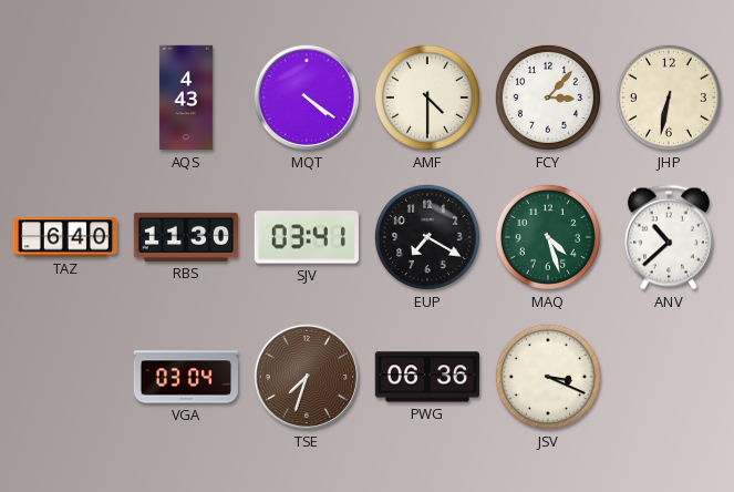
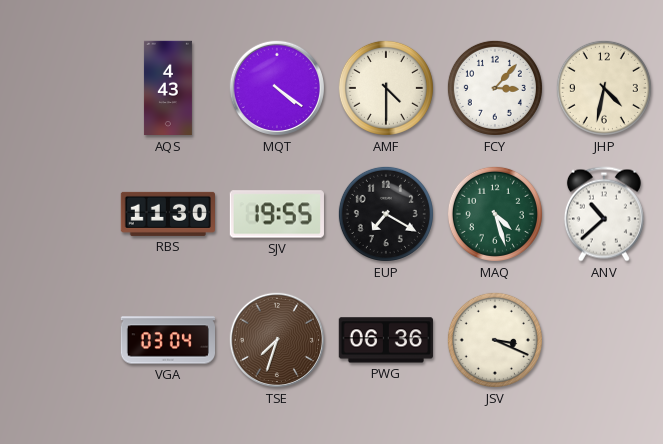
JHP: 6:32 -> 4:32 (604, 88)
TAZ: 6:40 -> none (64, 237)
SJV: 03:41 -> 19:55 (277, 214)
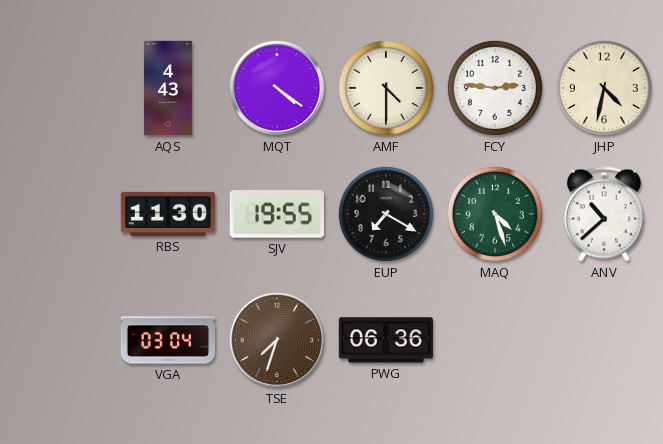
FCY: 3:07 -> 2:46 (495, 88)
JSV: 3:19 -> none (495, 340)
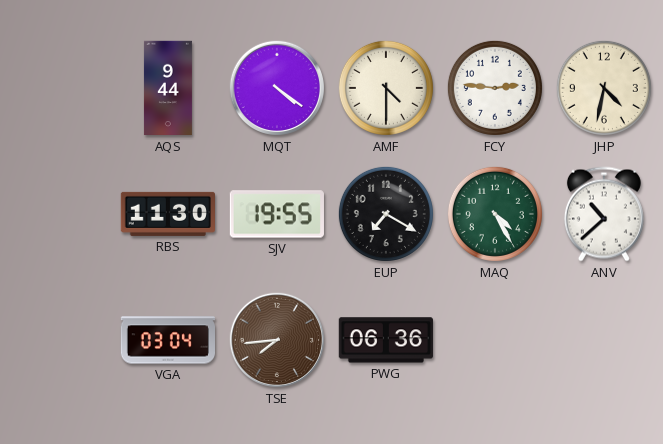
AQS: 4:43 -> 9:44 (168, 88)
MAQ: 4:27 -> 4:25 (495, 214)
TSE: 7:33 -> 7:44 (277, 340)
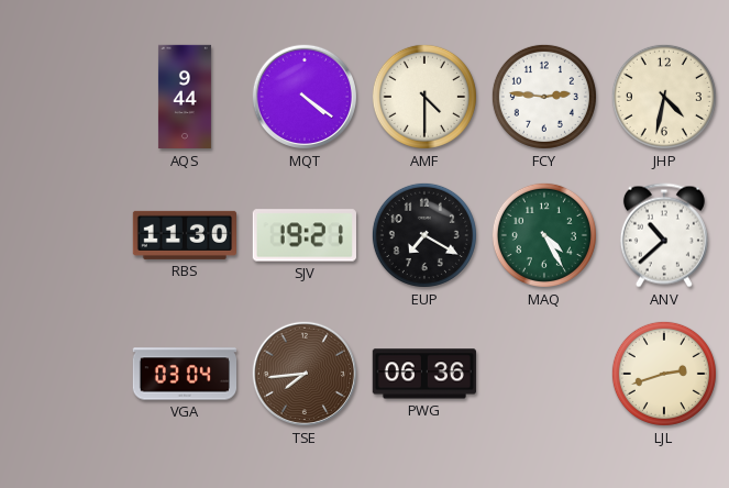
SJV: 19:55 -> 19:21 (305, 235)
LJL: none -> 2:42 (664, 374)
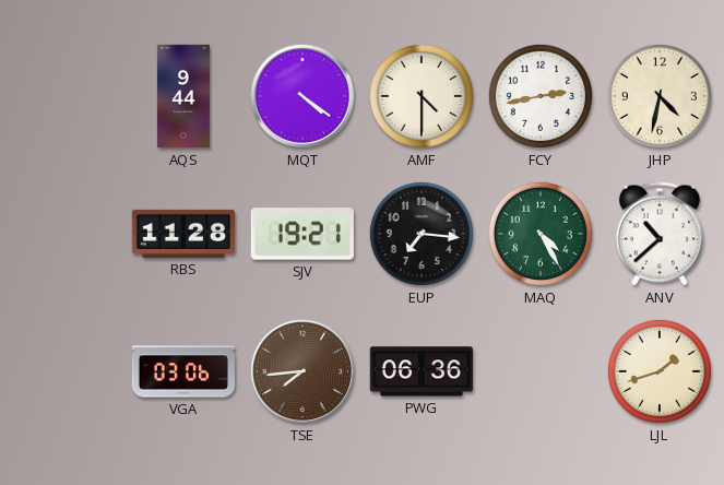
FCY: 2:46 -> 2:43 (541, 96)
RBS: 11:30 -> 11:28 (182, 234)
EUP: 7:20 -> 7:16 (422, 234)
VGA: 03:04 -> 03:06 (182, 371)
LJL: 2:42 -> 1:42 (660, 371)
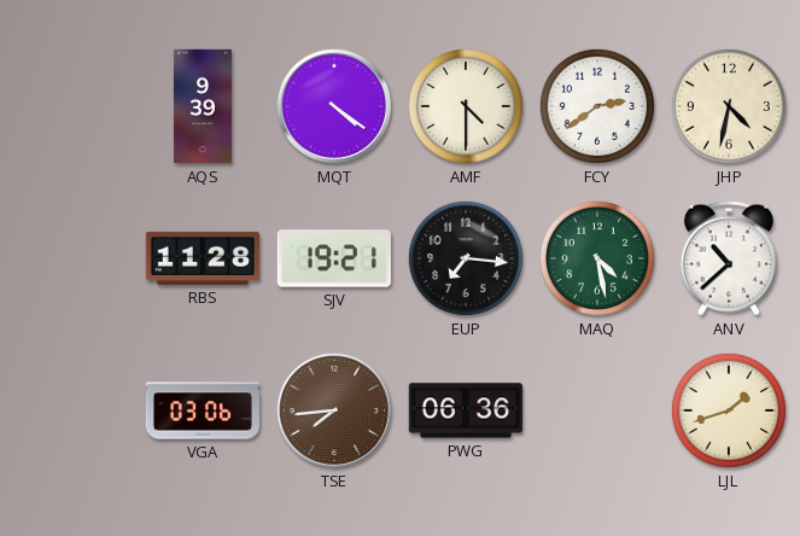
AQS: 9:44 -> 9:39 (203, 106)
FCY: 2:43 -> 2:39 (597, 106)
MAQ: 4:25 -> 4:28 (597, 258)
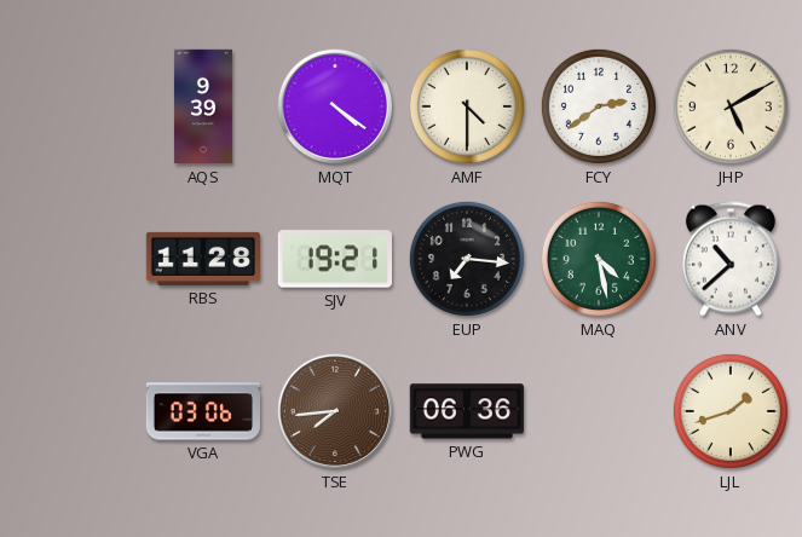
JHP: 4:32 -> 5:10 (731, 106)
